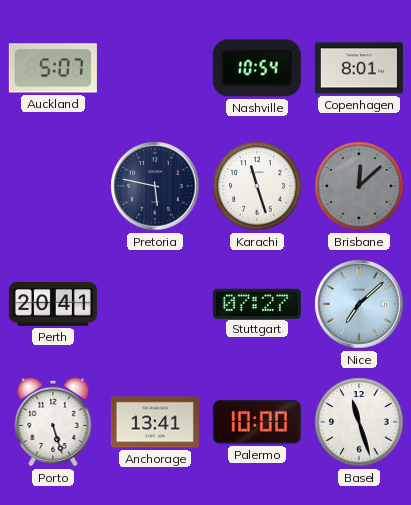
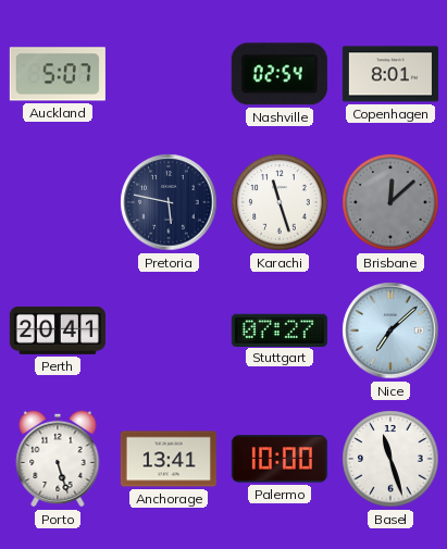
Nashville: 10:54 -> 02:54 (280, 74)
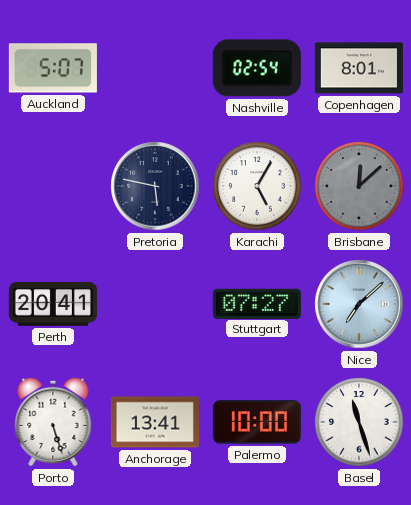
Karachi: 11:27 -> 5:05 (257, 186)
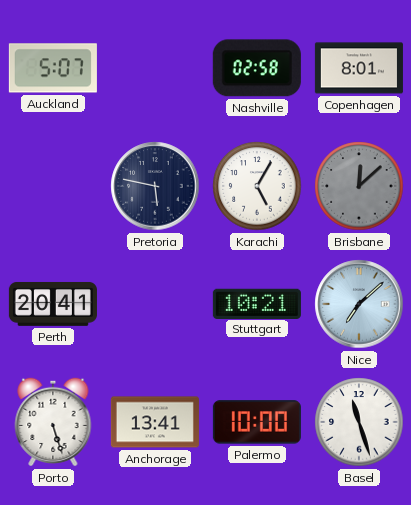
Nashville: 02:54 -> 02:58 (257, 68)
Stuttgart: 07:27 -> 10:21 (257, 303)
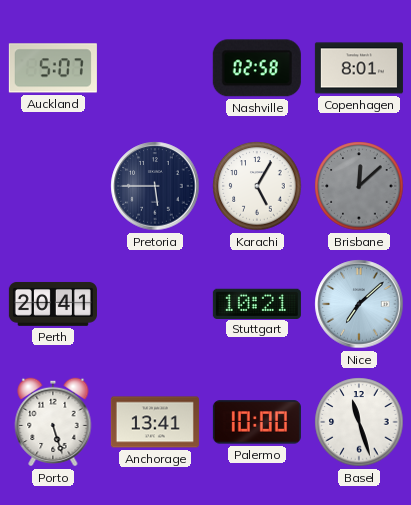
Pretoria: 5:47 -> 5:45 (155, 186)
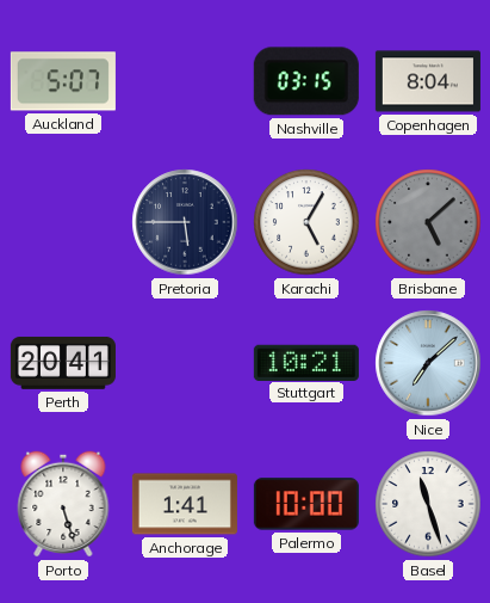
Nashville: 02:58 -> 03:15 (306, 81)
Copenhagen: 8:01 -> 8:04 (428, 81)
Brisbane: 12:08 -> 5:08 (428, 222)
Anchorage: 13:41 -> 1:41 (185, 504)
